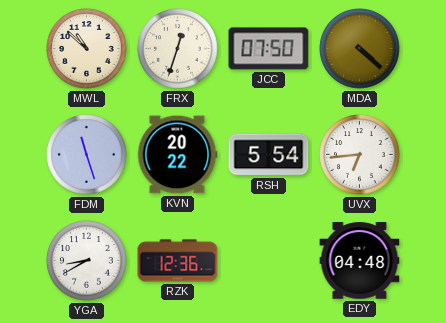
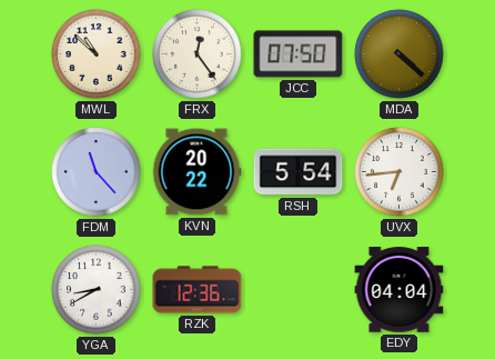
FRX: 12:33 -> 12:24 (198, 54)
FDM: 11:27 -> 11:23 (97, 172)
EDY: 04:48 -> 04:04 (400, 290)
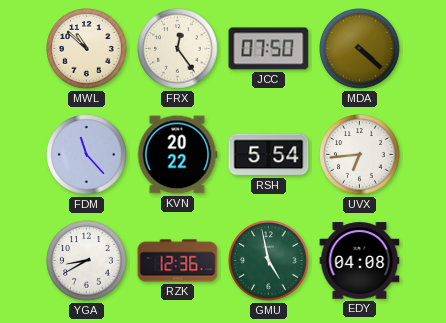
GMU: none -> 4:58 (269, 261)
EDY: 04:04 -> 04:08 (360, 261)
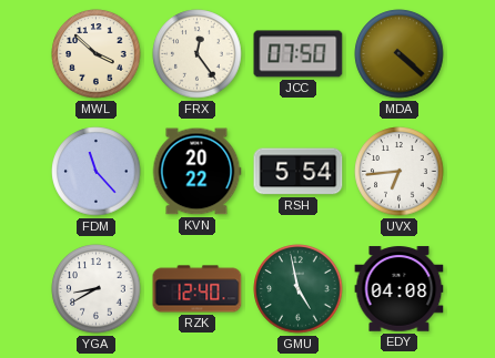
MWL: 10:52 -> 3:52 (97, 54)
RZK: 12:36 -> 12:40 (198, 289)
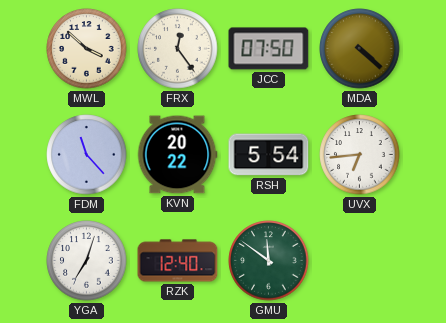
YGA: 8:40 -> 7:03 (87, 261)
GMU: 4:58 -> 11:51 (269, 261)
EDY: 04:08 -> none (400, 289)
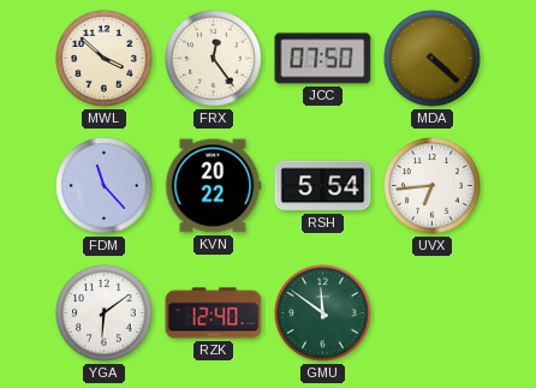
YGA: 7:03 -> 6:09 (105, 314)
